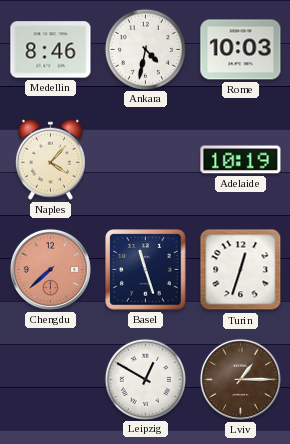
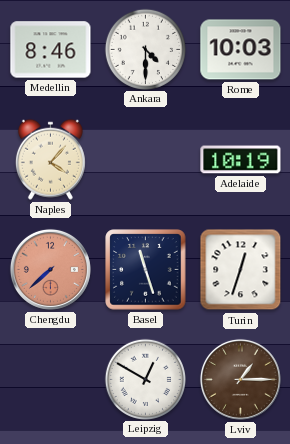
Ankara: 4:32 -> 4:30 (145, 49)
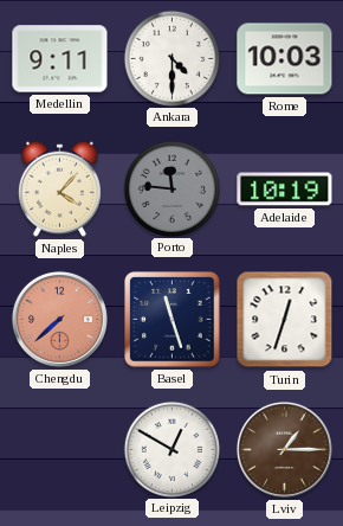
Medellin: 8:46 -> 9:11 (60, 59)
Porto: none -> 11:46 (171, 188)
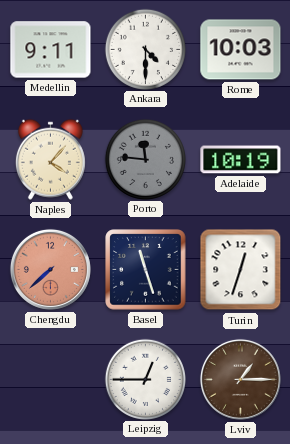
Leipzig: 12:50 -> 12:45 (145, 379)
